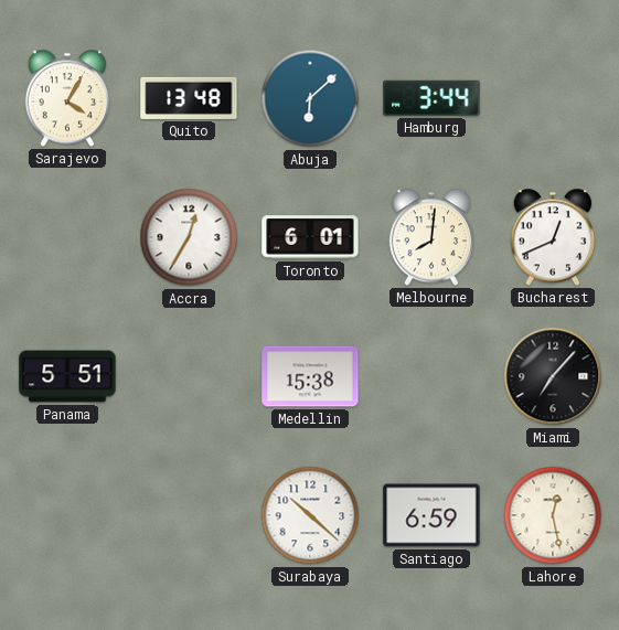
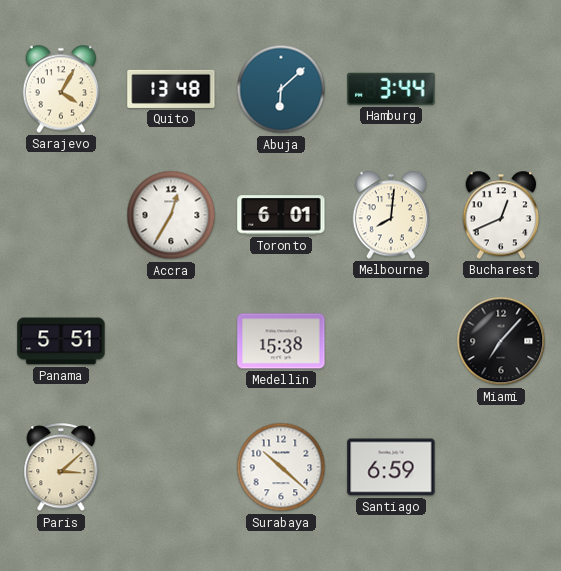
Paris: none -> 3:08 (61, 468)
Lahore: 12:28 -> none (553, 515)
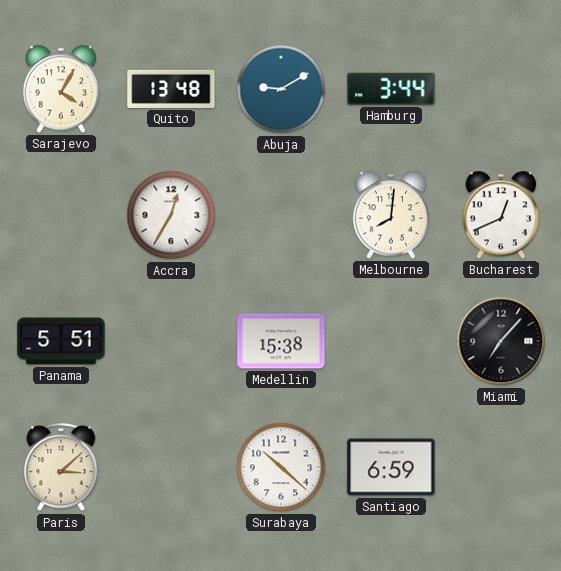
Abuja: 6:08 -> 9:10 (281, 89)
Toronto: 6:01 -> none (281, 215)
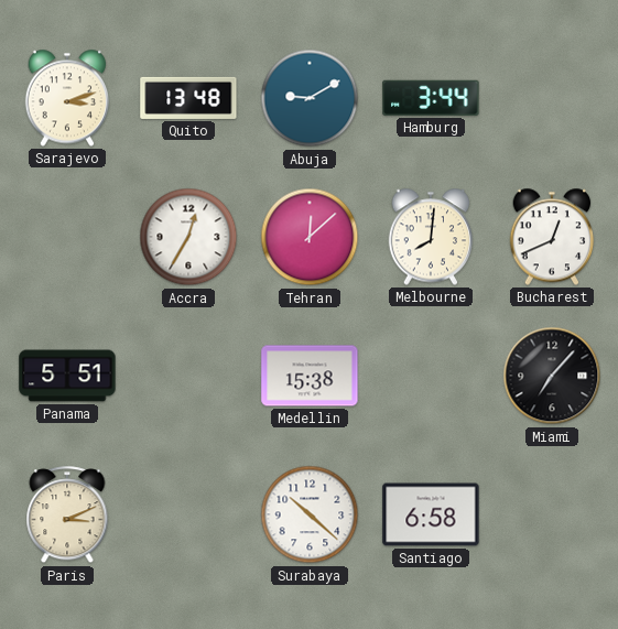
Sarajevo: 4:05 -> 3:12 (67, 98)
Tehran: none -> 12:08 (310, 237)
Paris: 3:08 -> 3:11 (67, 516)
Santiago: 6:59 -> 6:58 (431, 514)
